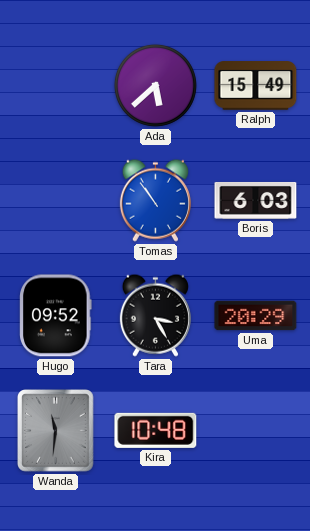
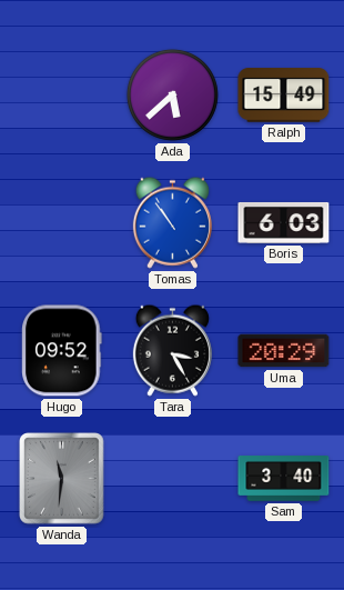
Kira: 10:48 -> none (156, 430)
Sam: none -> 3:40 (284, 479)
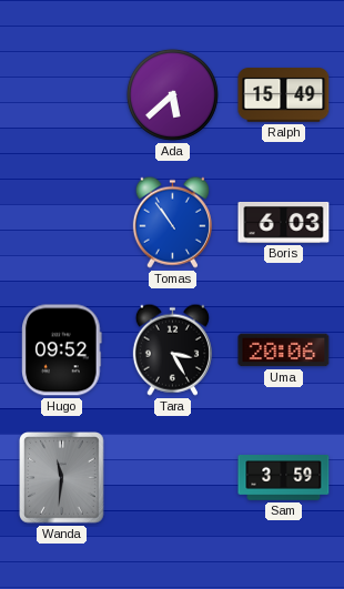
Uma: 20:29 -> 20:06 (284, 351)
Sam: 3:40 -> 3:59 (284, 478)
